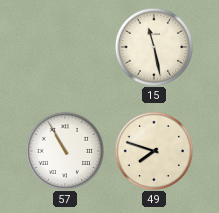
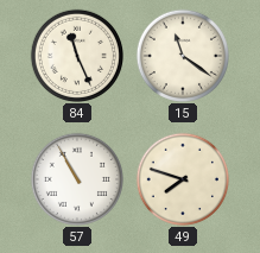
84: none -> 11:26 (76, 55)
15: 11:28 -> 11:21 (182, 55)
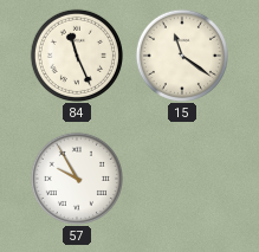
57: 10:55 -> 9:55 (76, 177)
49: 7:48 -> none (182, 178)
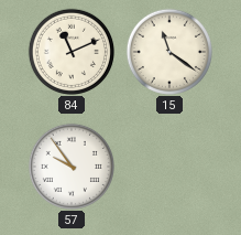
84: 11:26 -> 11:11 (70, 51)
57: 9:55 -> 9:54 (70, 165)
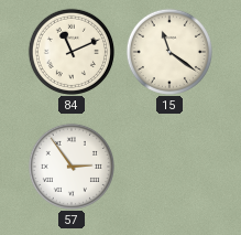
57: 9:54 -> 2:54 (70, 165)
